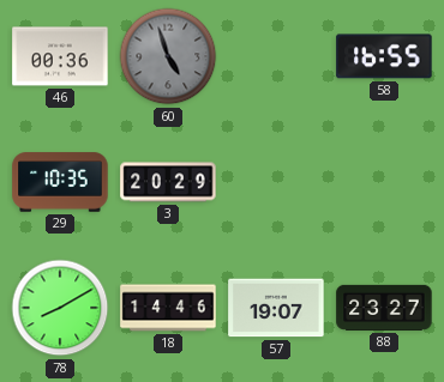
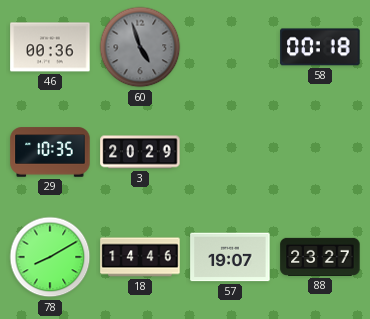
58: 16:55 -> 00:18 (320, 47)
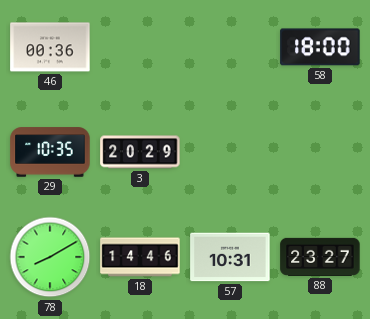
60: 4:57 -> none (140, 47)
58: 00:18 -> 18:00 (320, 47)
57: 19:07 -> 10:31 (230, 257)
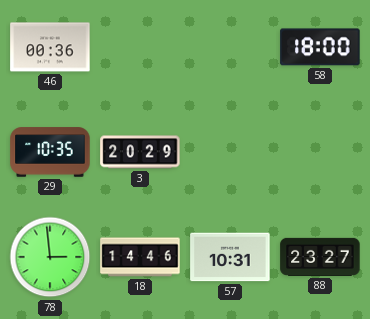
78: 8:10 -> 2:59 (50, 257)
